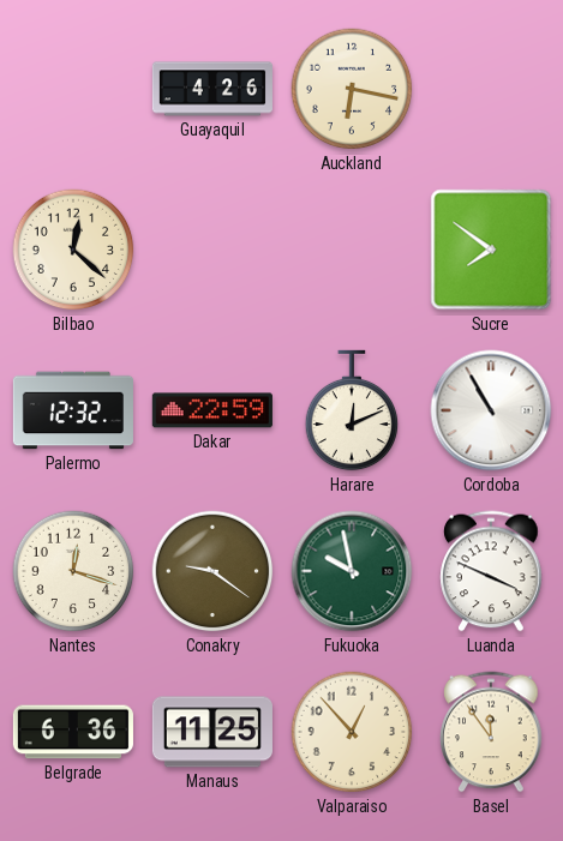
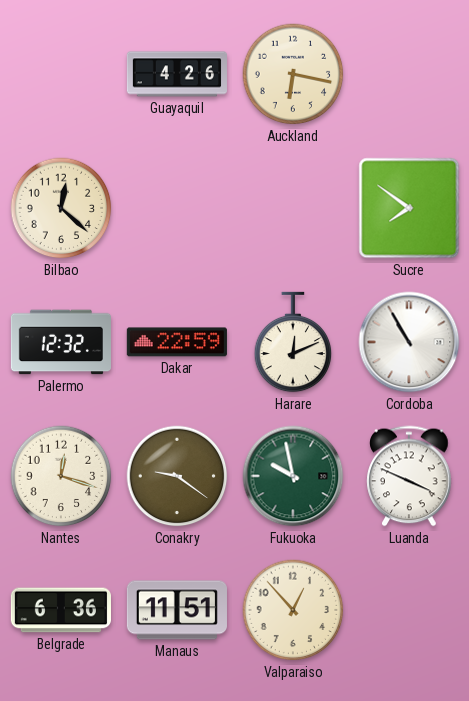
Manaus: 11:25 -> 11:51 (177, 610)
Basel: 11:54 -> none (491, 732)
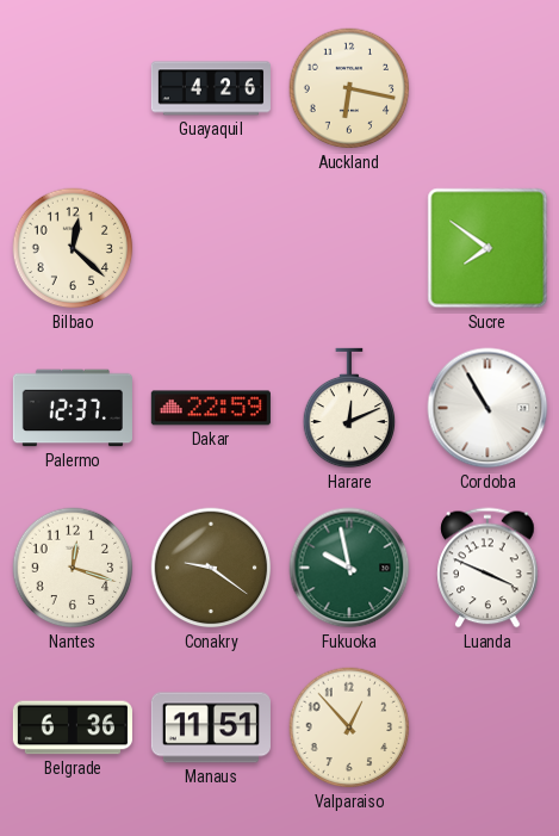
Palermo: 12:32 -> 12:37 (73, 408)
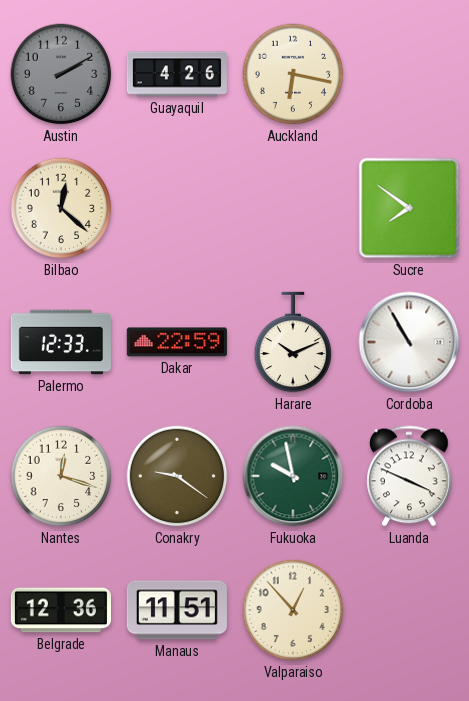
Austin: none -> 2:10 (61, 74)
Palermo: 12:37 -> 12:33 (61, 342)
Harare: 12:11 -> 10:11 (293, 342)
Belgrade: 6:36 -> 12:36 (61, 610)
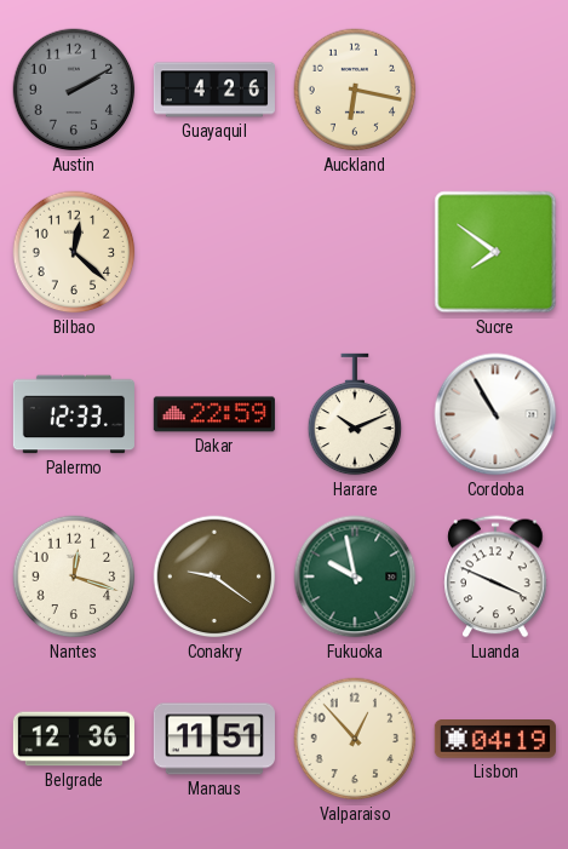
Lisbon: none -> 04:19 (495, 739)
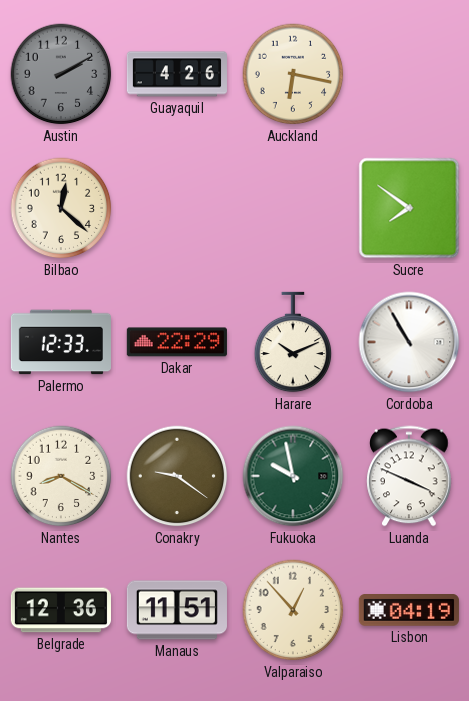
Dakar: 22:59 -> 22:29 (177, 342)
Nantes: 12:18 -> 8:20 (61, 476)
